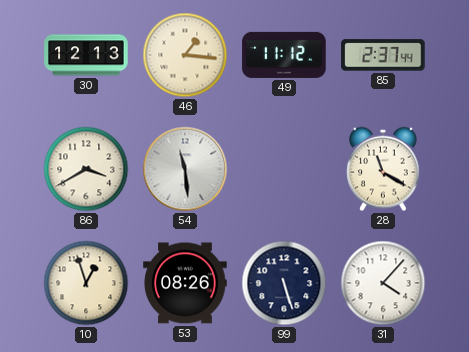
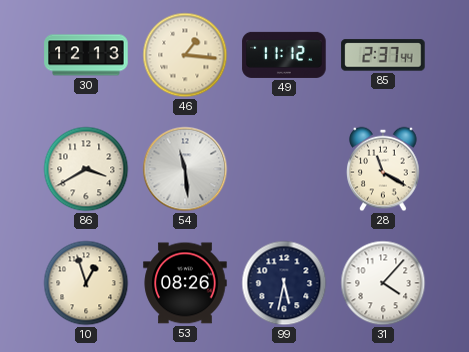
99: 5:27 -> 5:32 (284, 283)
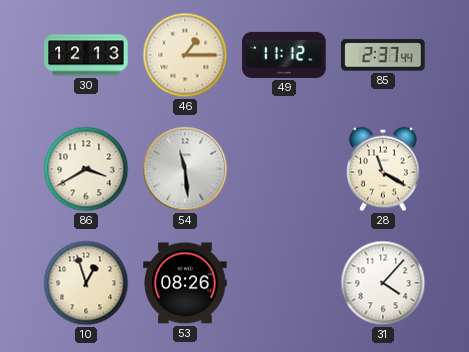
46: 1:16 -> 1:15 (185, 55)
99: 5:32 -> none (284, 283)
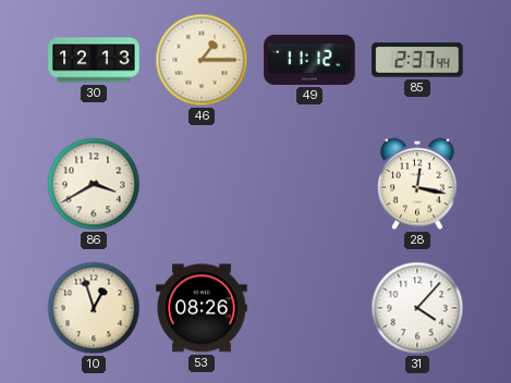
54: 11:29 -> none (185, 169)
28: 11:20 -> 12:17 (417, 184)
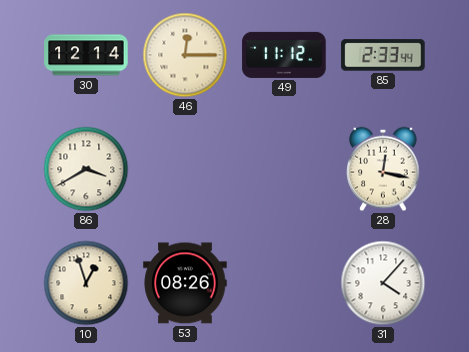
30: 12:13 -> 12:14 (86, 55)
46: 1:15 -> 12:15 (185, 55)
85: 2:37 -> 2:33 (383, 55)
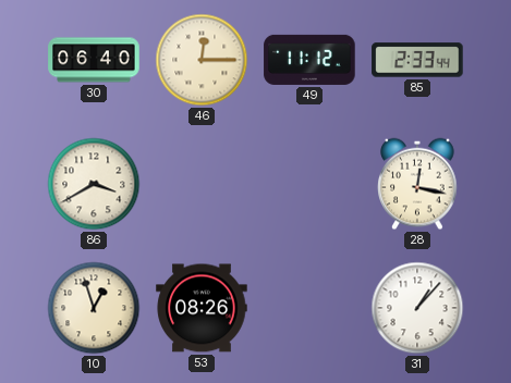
30: 12:14 -> 06:40 (94, 60)
31: 4:07 -> 1:07 (417, 308)
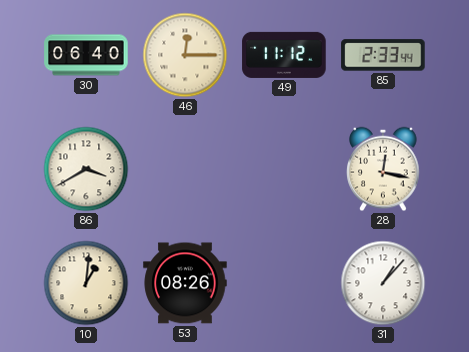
10: 12:57 -> 1:01 (86, 283)
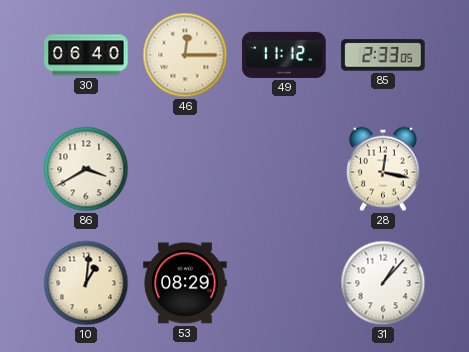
85: 2:33:44 -> 2:33:05 (383, 55)
53: 08:26 -> 08:29 (185, 283)
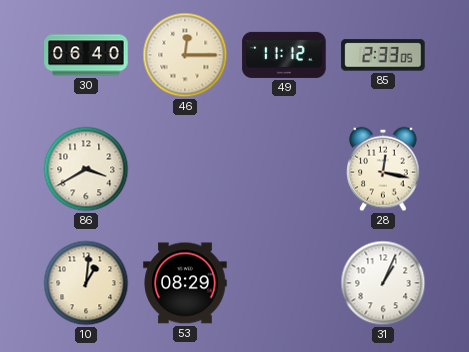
31: 1:07 -> 1:04 (383, 283)
